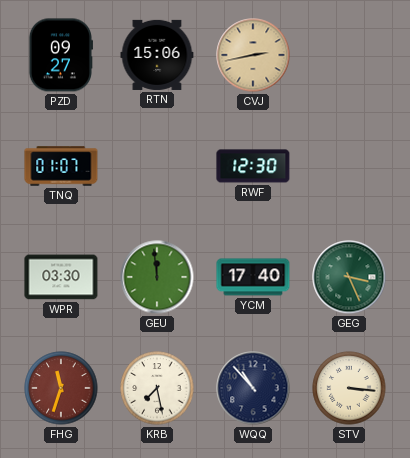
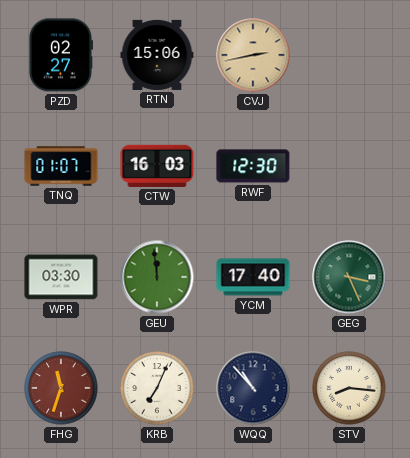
PZD: 09:27 -> 02:27 (60, 55)
CTW: none -> 16:03 (157, 166)
KRB: 7:28 -> 7:04 (157, 388)
STV: 3:16 -> 8:16 (349, 388)
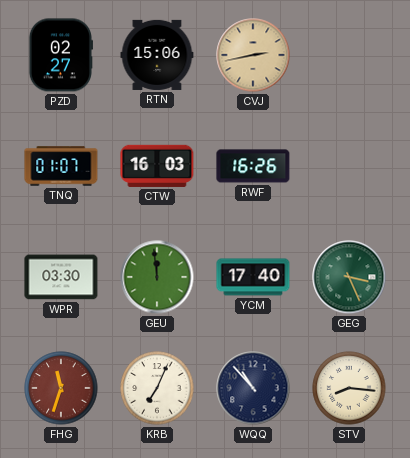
RWF: 12:30 -> 16:26 (253, 166)
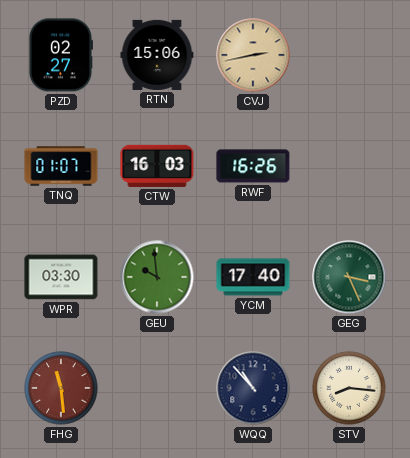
GEU: 11:59 -> 9:59 (157, 277)
FHG: 11:33 -> 11:29 (61, 388)
KRB: 7:04 -> none (157, 388)
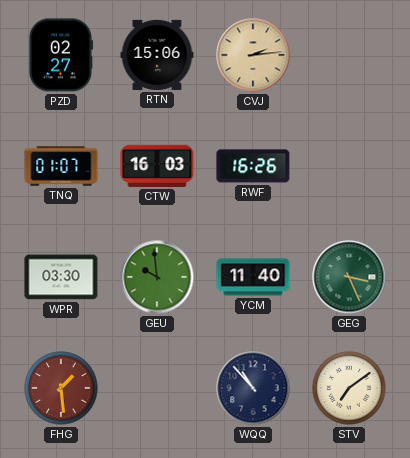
CVJ: 2:43 -> 2:14 (253, 55)
YCM: 17:40 -> 11:40 (253, 277)
FHG: 11:29 -> 1:29 (61, 388)
STV: 8:16 -> 7:09 (349, 388)
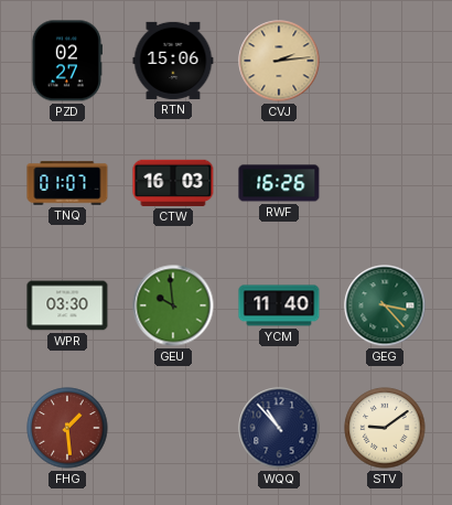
GEG: 3:26 -> 3:23 (385, 305)
STV: 7:09 -> 9:09 (385, 428)
